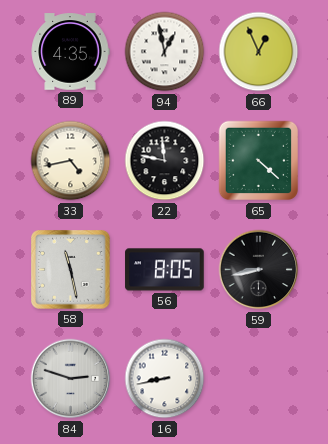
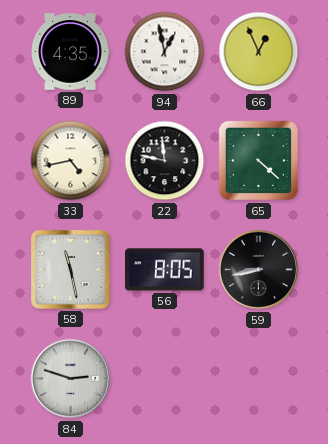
16: 8:43 -> none (165, 379)
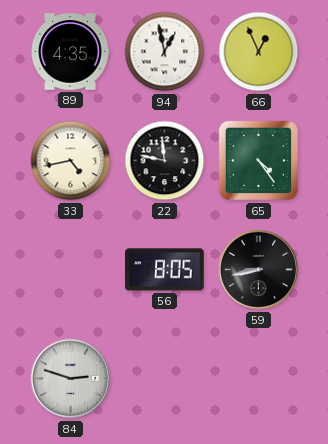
65: 4:22 -> 4:24 (259, 161)
58: 11:28 -> none (71, 270)
